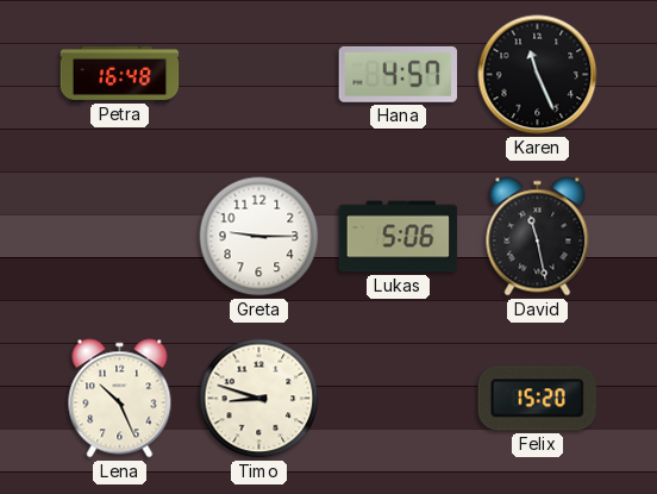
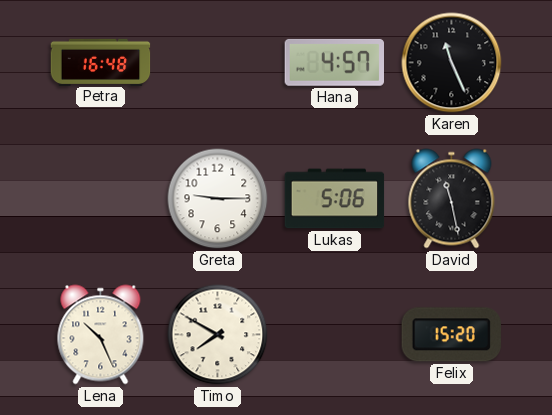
Timo: 8:48 -> 7:50 (218, 335)
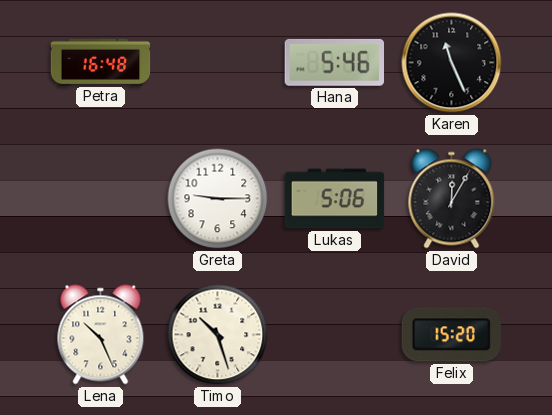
Hana: 4:57 -> 5:46 (334, 62)
David: 11:28 -> 12:05 (452, 199)
Timo: 7:50 -> 10:27 (218, 335)
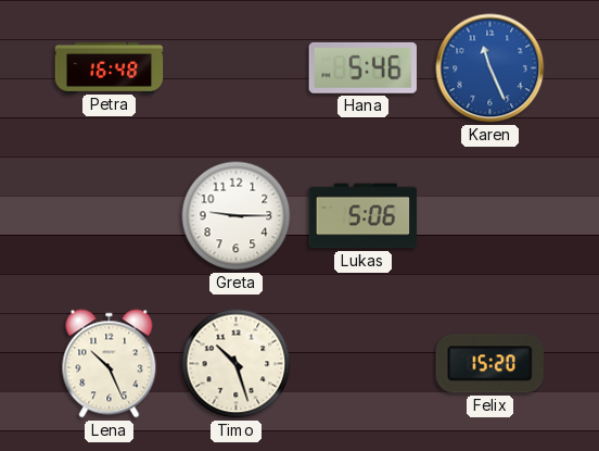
Karen dial: black -> blue (490, 68)
David: 12:05 -> none (452, 199)
